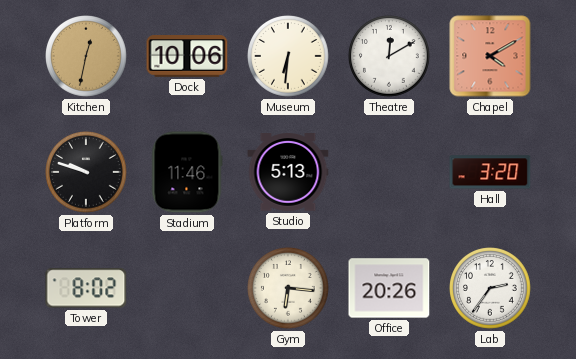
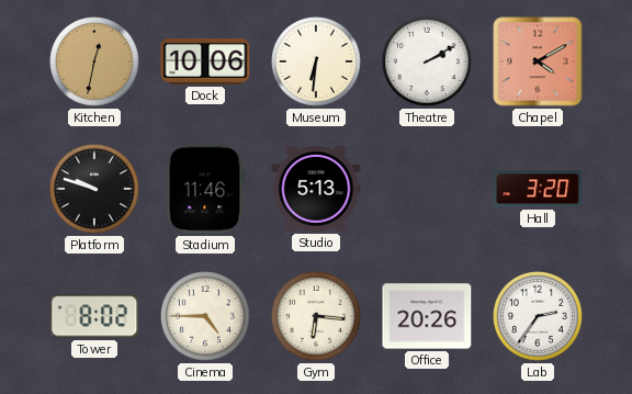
Theatre: 12:10 -> 2:10 (428, 63)
Cinema: none -> 4:45 (206, 317)
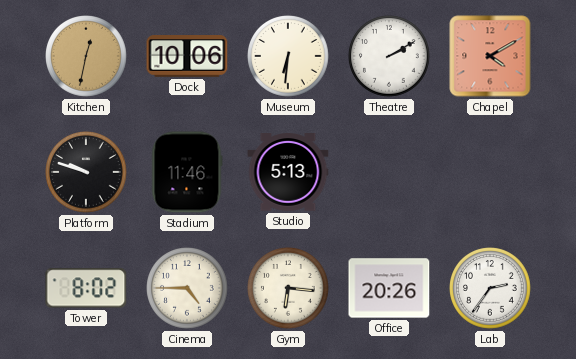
Hall: 3:20 -> none (538, 189)
